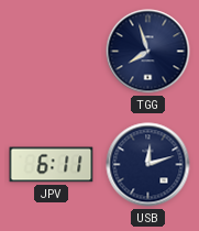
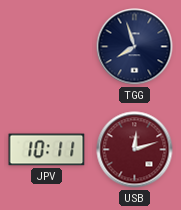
JPV: 6:11 -> 10:11 (47, 150)
USB dial: navy -> burgundy (135, 150)
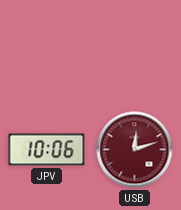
TGG: 7:57 -> none (135, 47)
JPV: 10:11 -> 10:06 (47, 150)
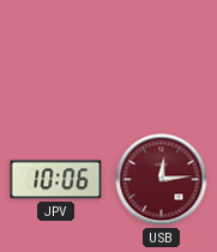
USB: 12:12 -> 12:14 (162, 180)
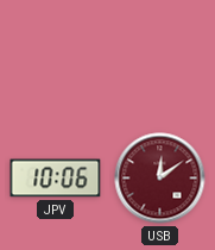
USB: 12:14 -> 12:09 (160, 179)
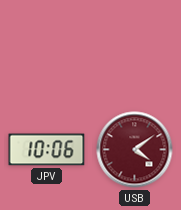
USB: 12:09 -> 4:09 (135, 150)
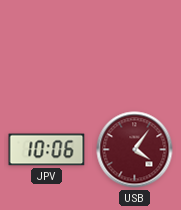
USB: 4:09 -> 4:06 (135, 150)
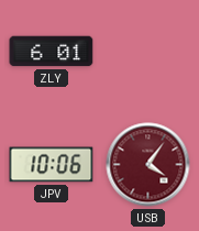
ZLY: none -> 6:01 (52, 52)
